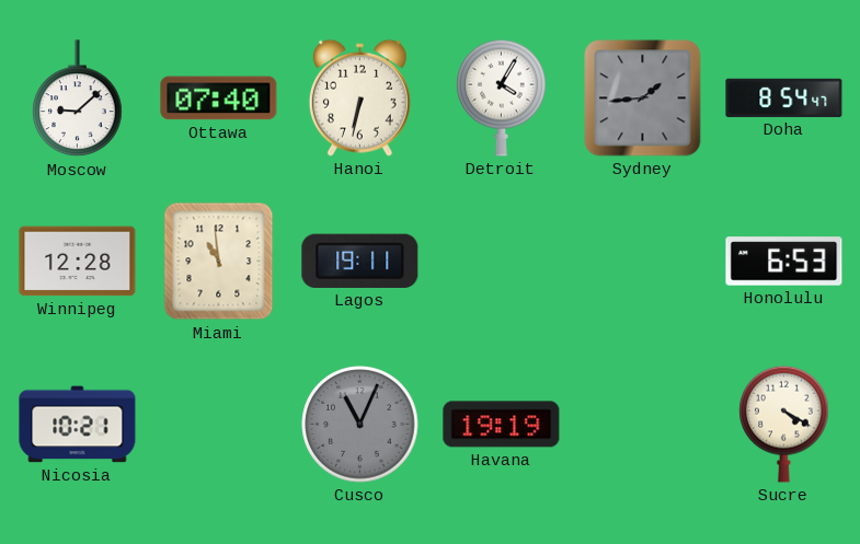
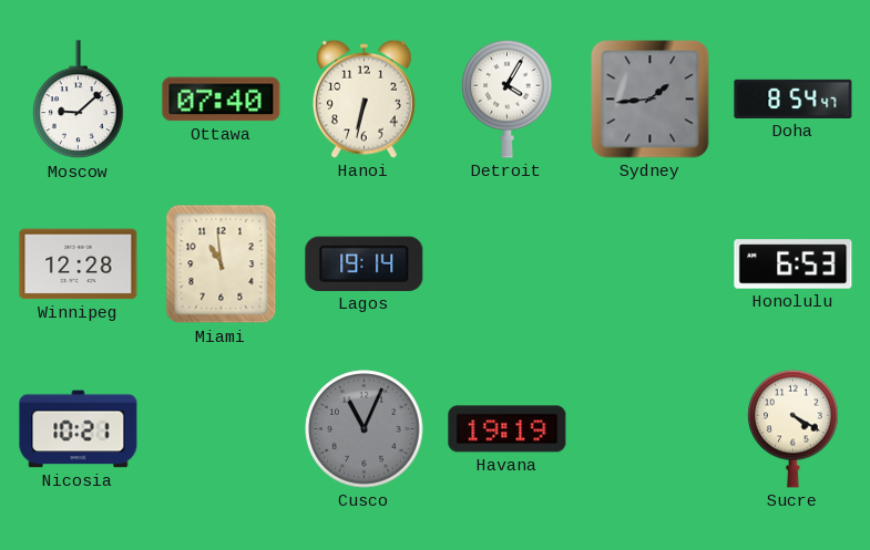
Lagos: 19:11 -> 19:14 (365, 263)
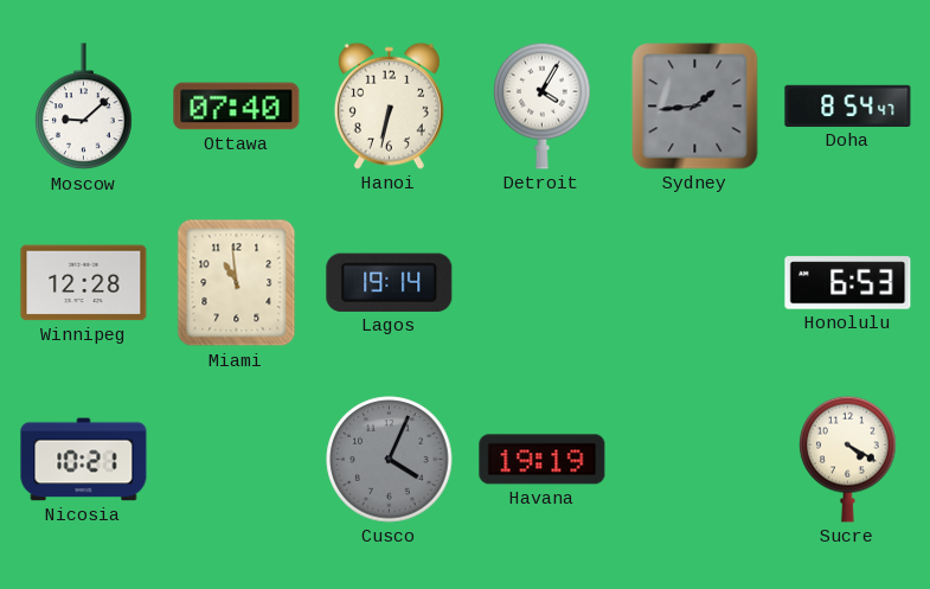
Cusco: 11:04 -> 4:04 (390, 460)
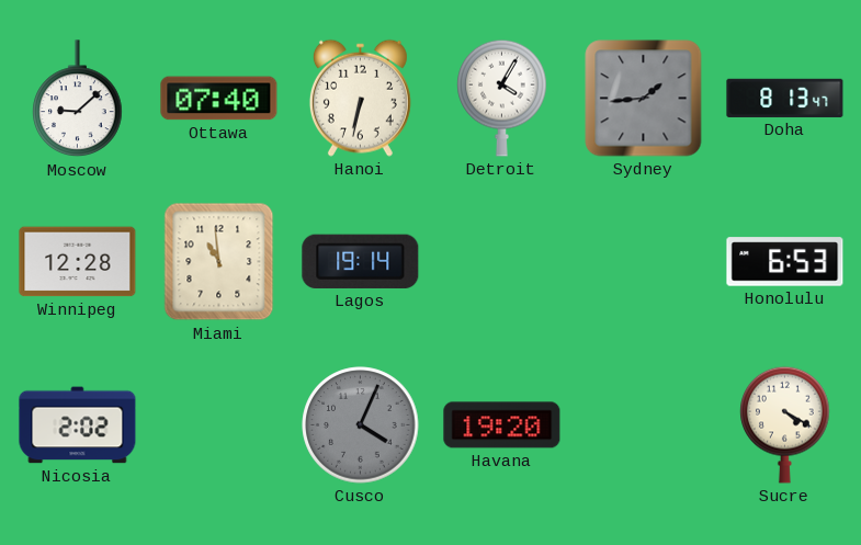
Doha: 8:54 -> 8:13 (785, 98)
Nicosia: 10:21 -> 2:02 (78, 425)
Havana: 19:19 -> 19:20 (502, 425)
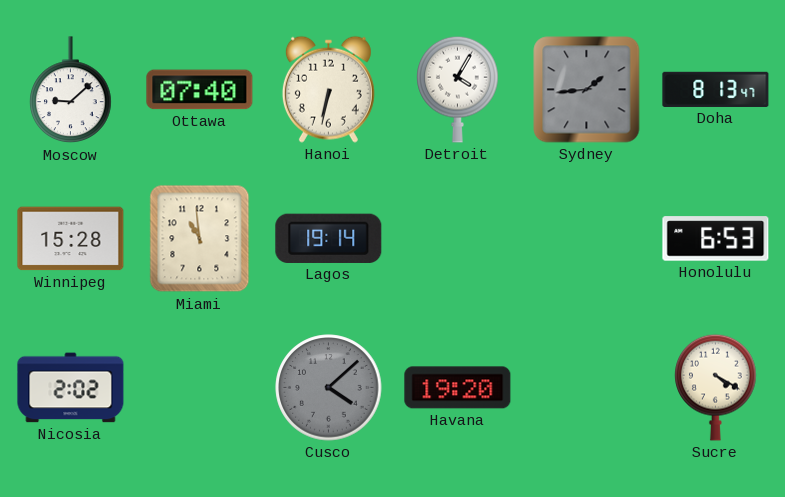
Winnipeg: 12:28 -> 15:28 (71, 239)
Cusco: 4:04 -> 4:08 (329, 388)
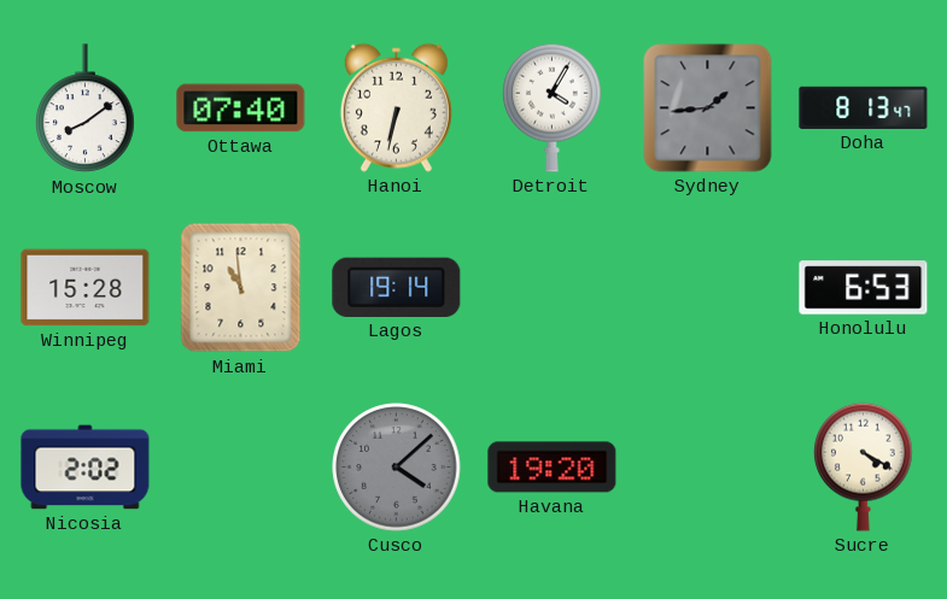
Moscow: 9:08 -> 8:09 (86, 108)
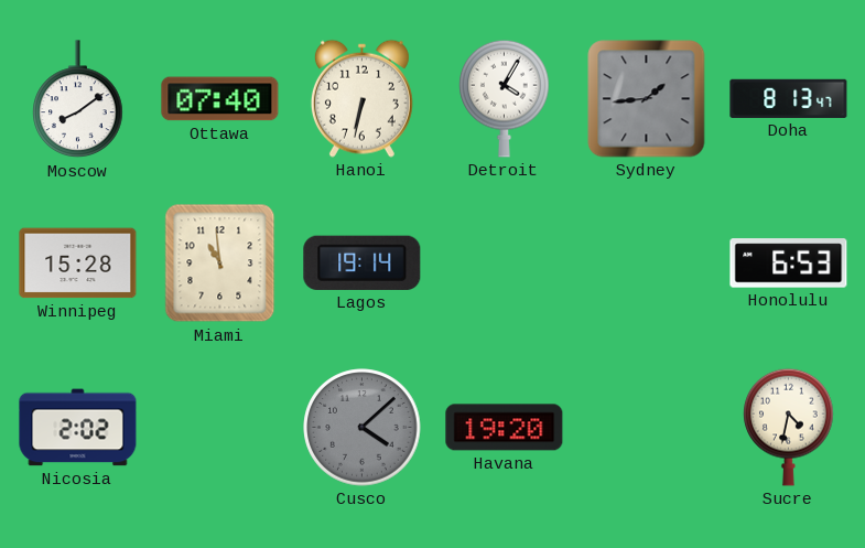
Sucre: 4:20 -> 4:32 (789, 427)
